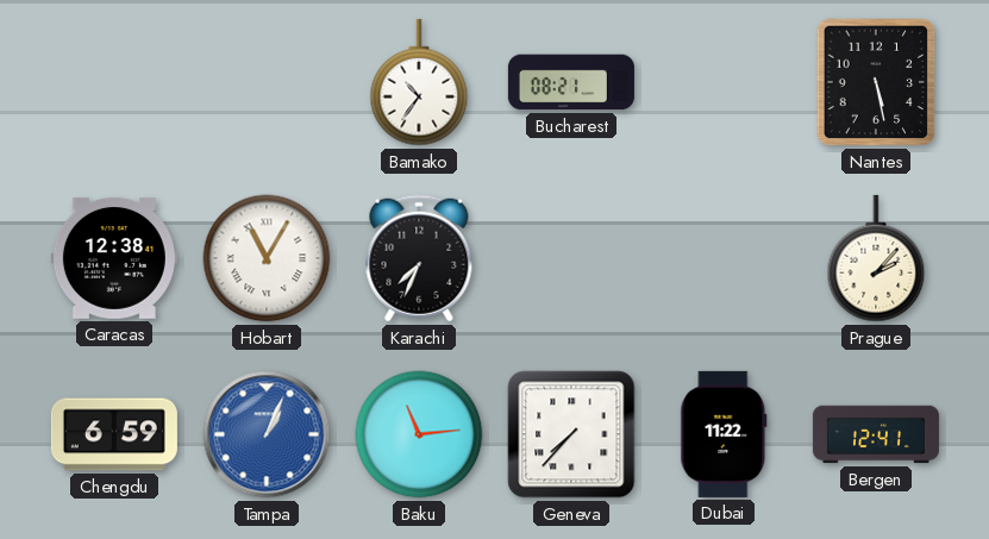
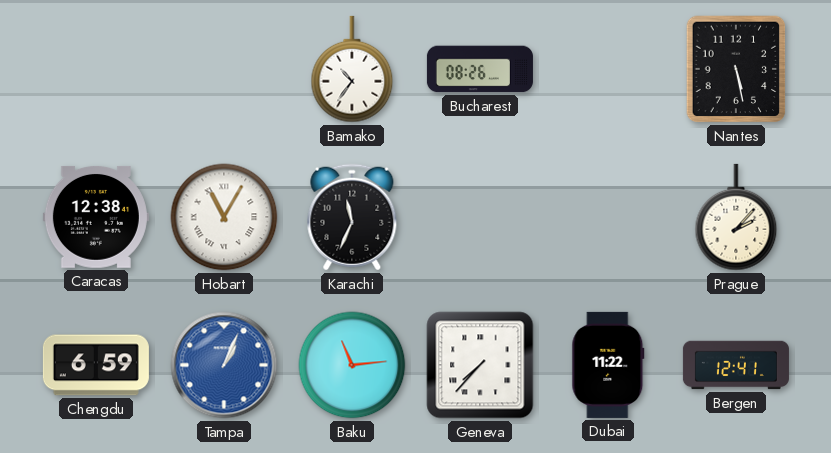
Bucharest: 08:21 -> 08:26 (480, 69)
Karachi: 7:34 -> 11:34 (352, 217)
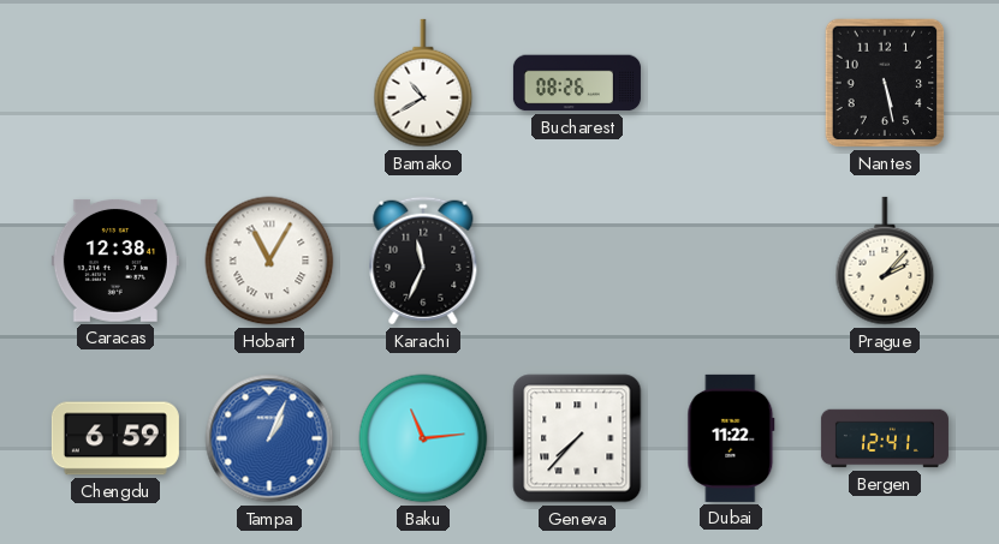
Bamako: 10:36 -> 10:40 (423, 83)
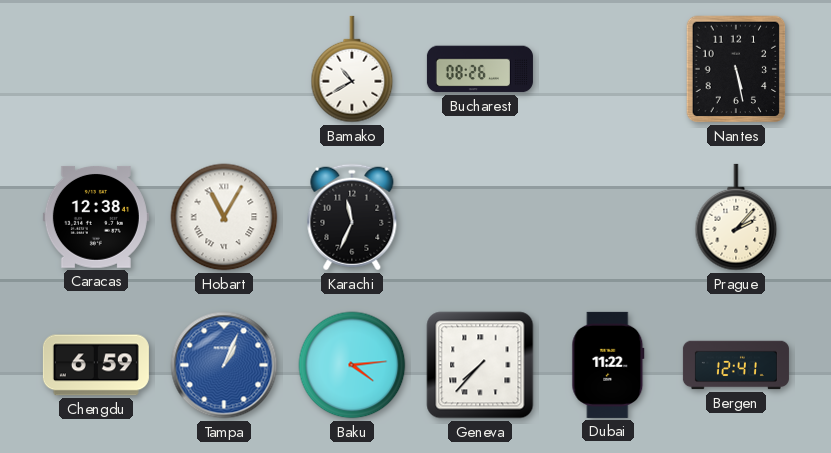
Baku: 11:14 -> 4:14 (352, 365)
